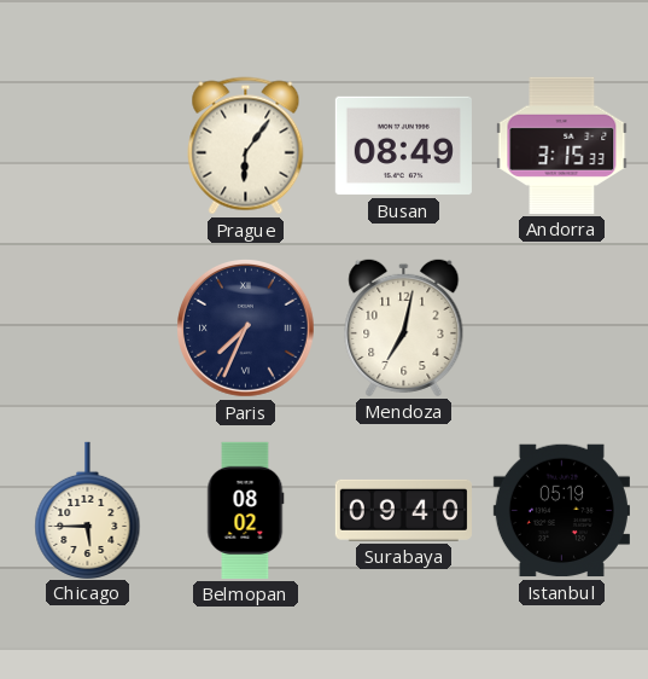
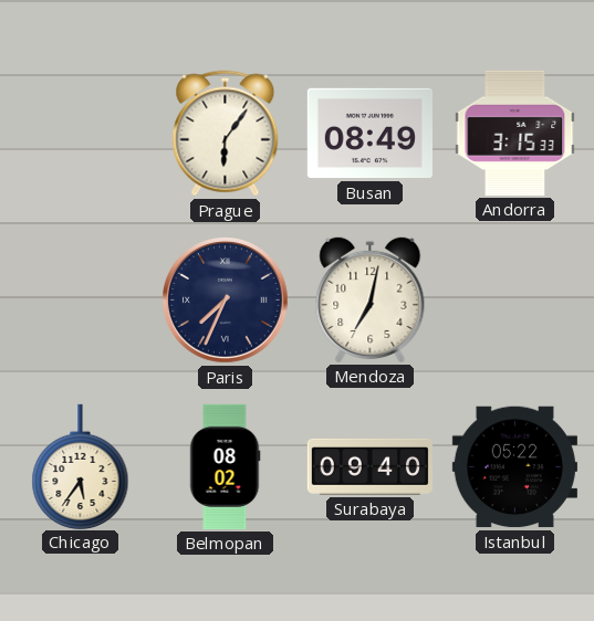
Chicago: 5:45 -> 5:36 (81, 466)
Istanbul: 05:19 -> 05:22 (514, 467)
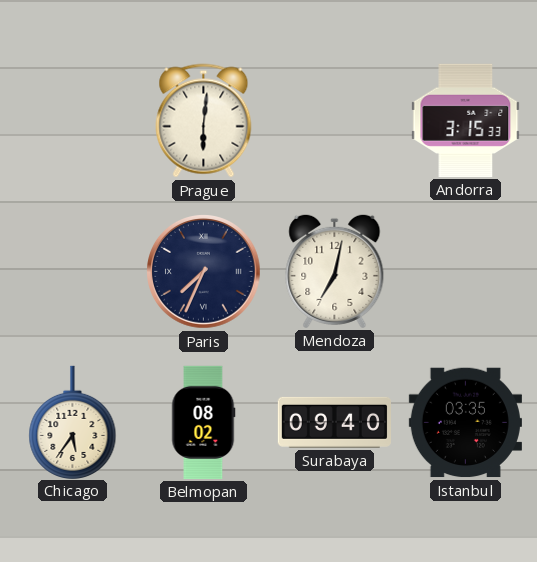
Prague: 6:06 -> 6:01 (204, 121)
Busan: 08:49 -> none (369, 134)
Istanbul: 05:22 -> 03:35 (465, 423)
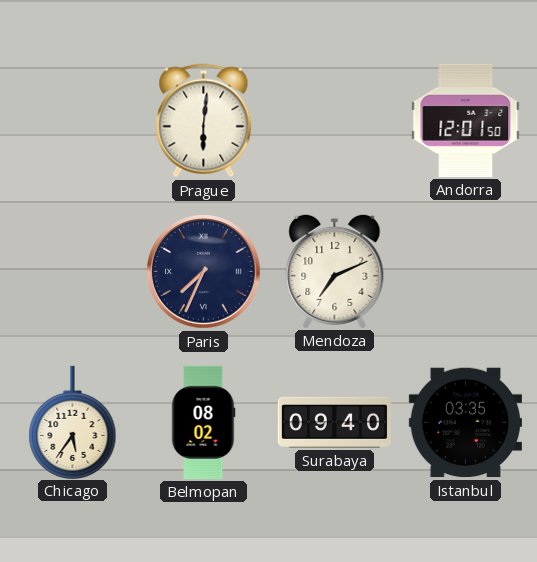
Andorra: 3:15 -> 12:01 (466, 120)
Mendoza: 7:02 -> 7:11 (335, 271)
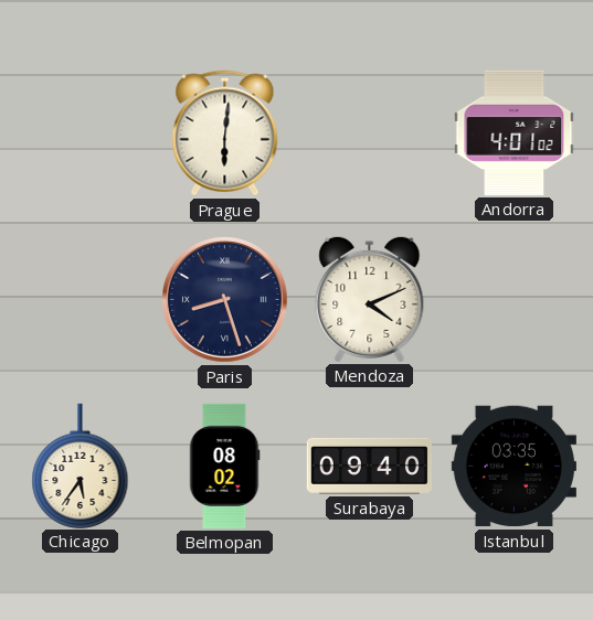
Andorra: 12:01 -> 4:01 (515, 132)
Paris: 7:34 -> 8:27 (225, 300)
Mendoza: 7:11 -> 4:11 (370, 299)
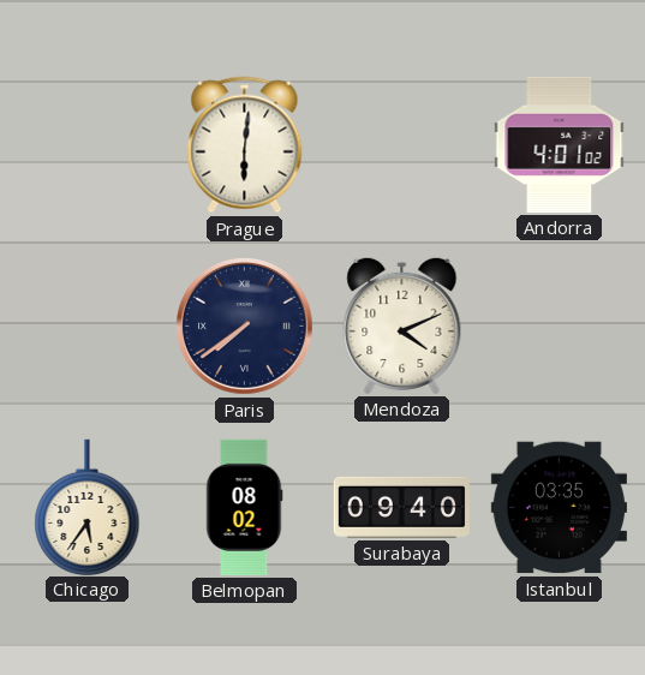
Paris: 8:27 -> 7:39 (245, 327)
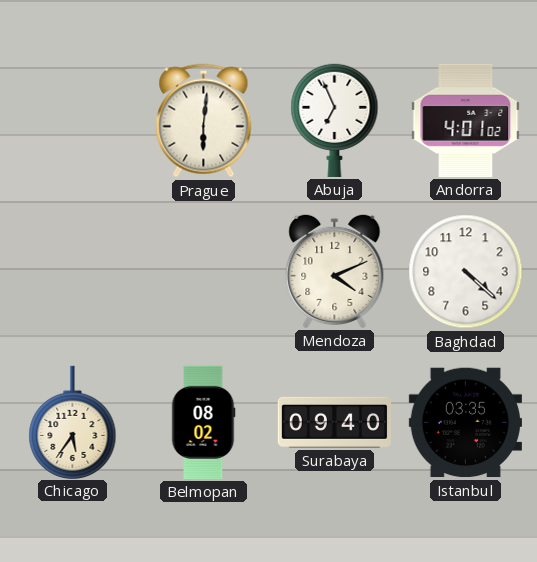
Abuja: none -> 6:56 (335, 120)
Paris: 7:39 -> none (245, 327)
Baghdad: none -> 4:22 (466, 272)
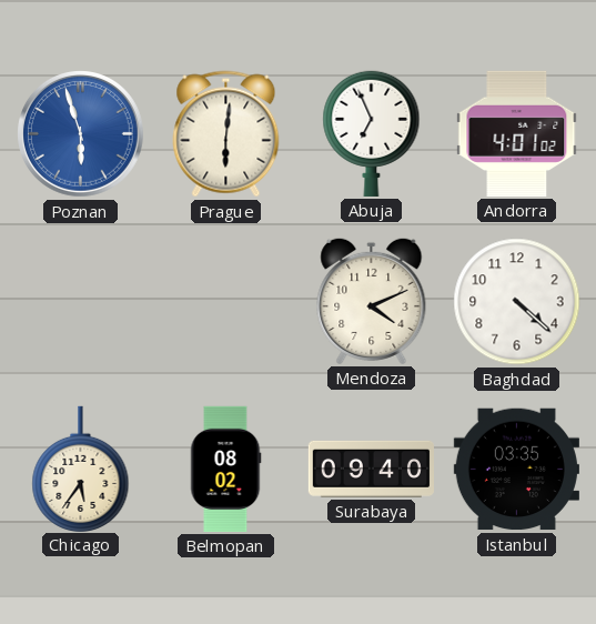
Poznan: none -> 5:57 (81, 134)
